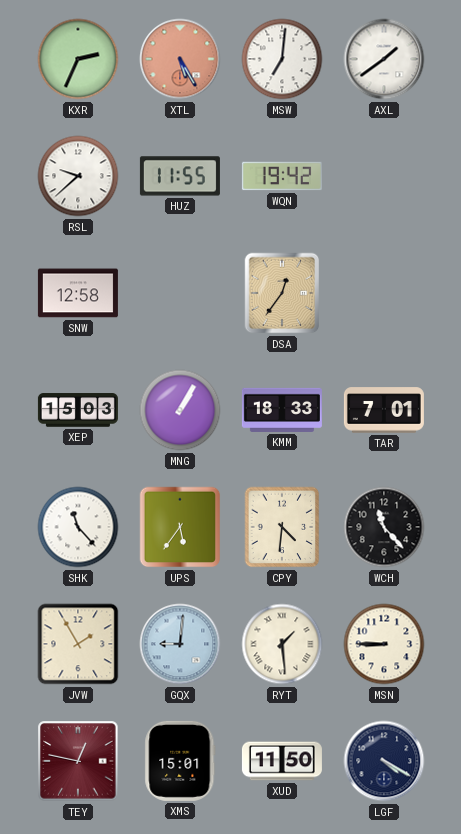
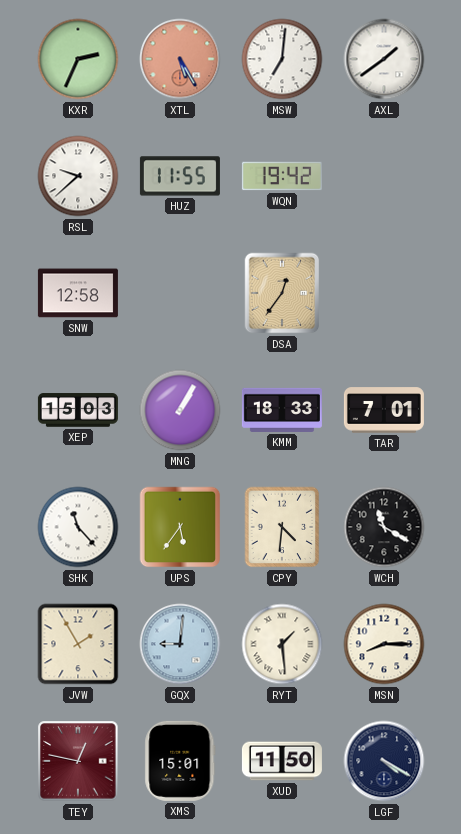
WCH: 11:23 -> 11:20 (384, 527)
MSN: 8:45 -> 8:15 (384, 644)
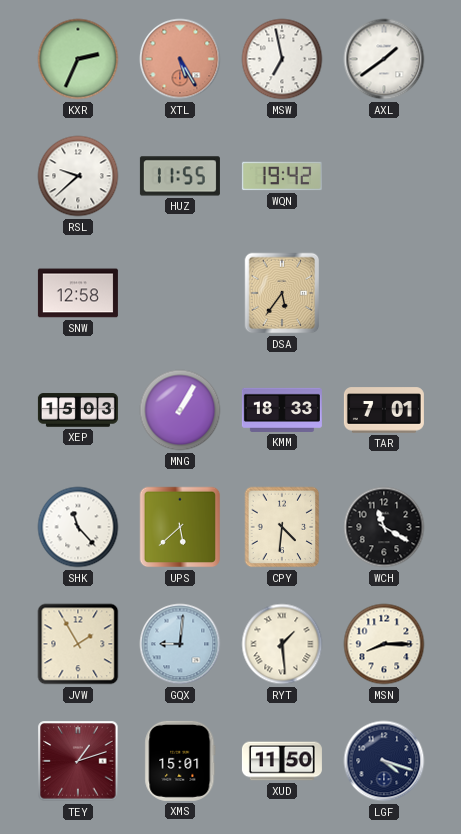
MSW: 7:01 -> 6:58 (282, 59)
DSA: 12:36 -> 5:36 (282, 293)
UPS: 5:36 -> 5:38 (180, 527)
TEY: 12:47 -> 1:12 (78, 761)
LGF: 4:20 -> 4:18 (384, 761)
